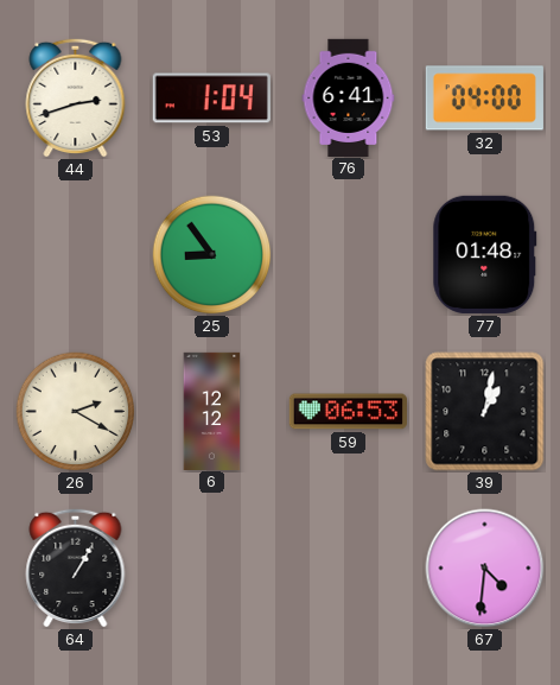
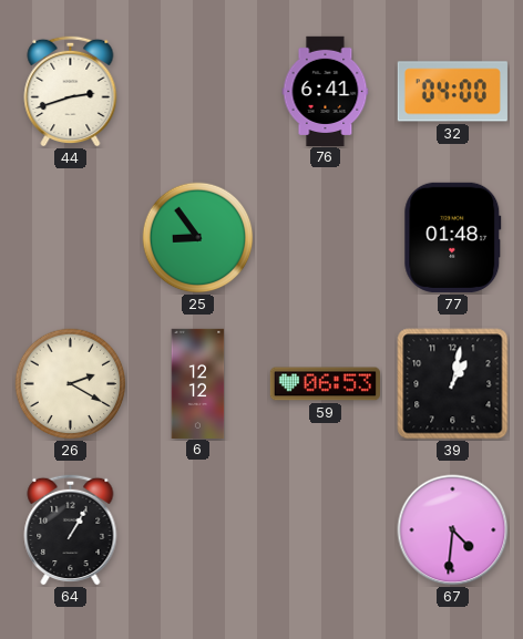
53: 1:04 -> none (211, 99)
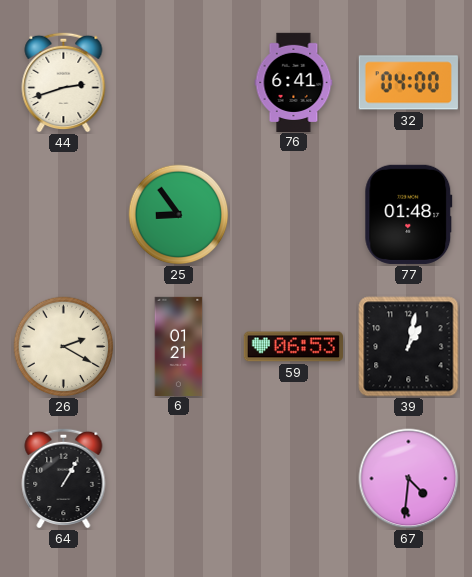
6: 12:12 -> 01:21 (179, 346)
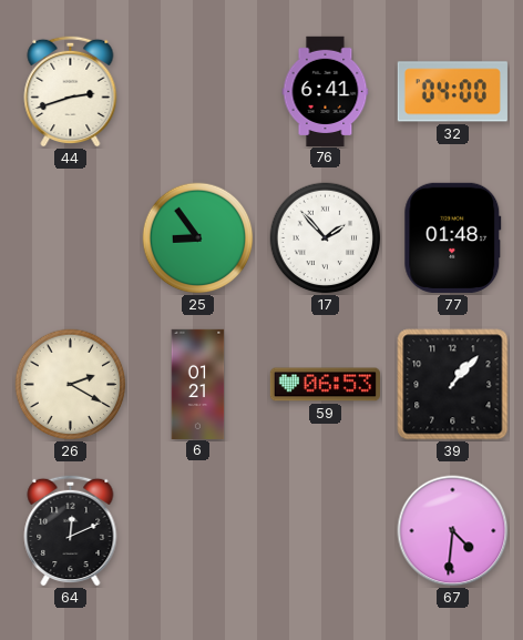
17: none -> 1:53 (326, 238)
39: 1:02 -> 1:07 (453, 385)
64: 1:05 -> 12:11 (71, 530)
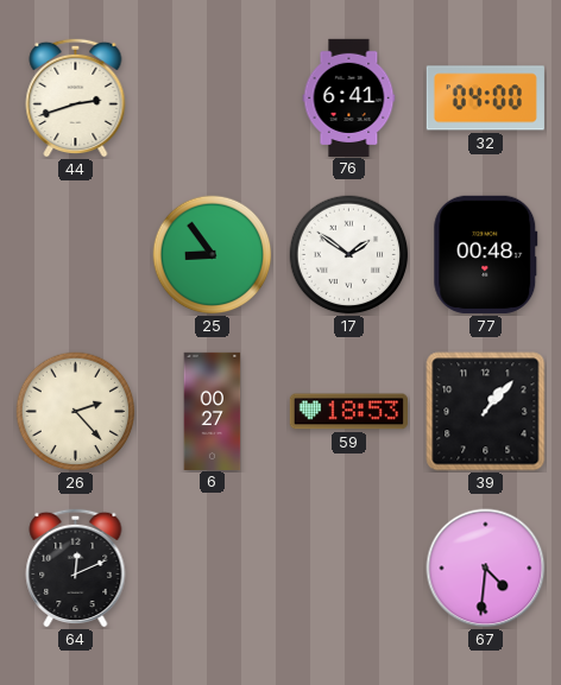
17: 1:53 -> 1:51 (349, 255)
77: 01:48 -> 00:48 (486, 254)
26: 2:20 -> 2:23 (76, 412)
6: 01:21 -> 00:27 (213, 411)
59: 06:53 -> 18:53 (348, 412)
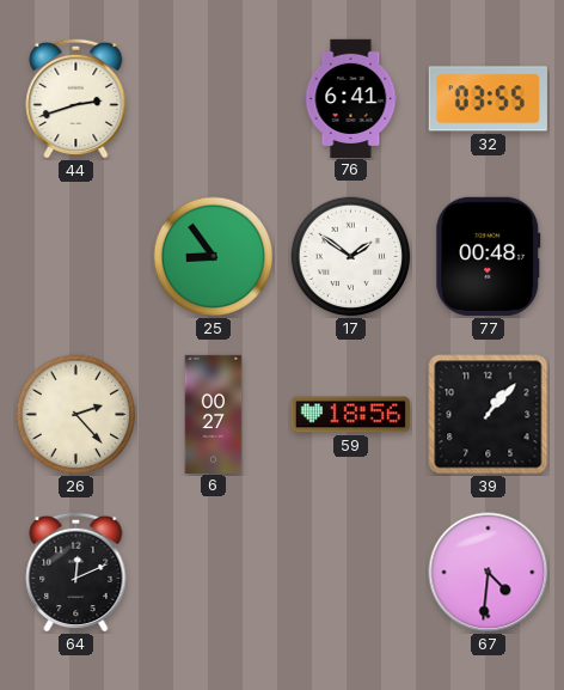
32: 04:00 -> 03:55 (488, 99)
59: 18:53 -> 18:56 (350, 415)
